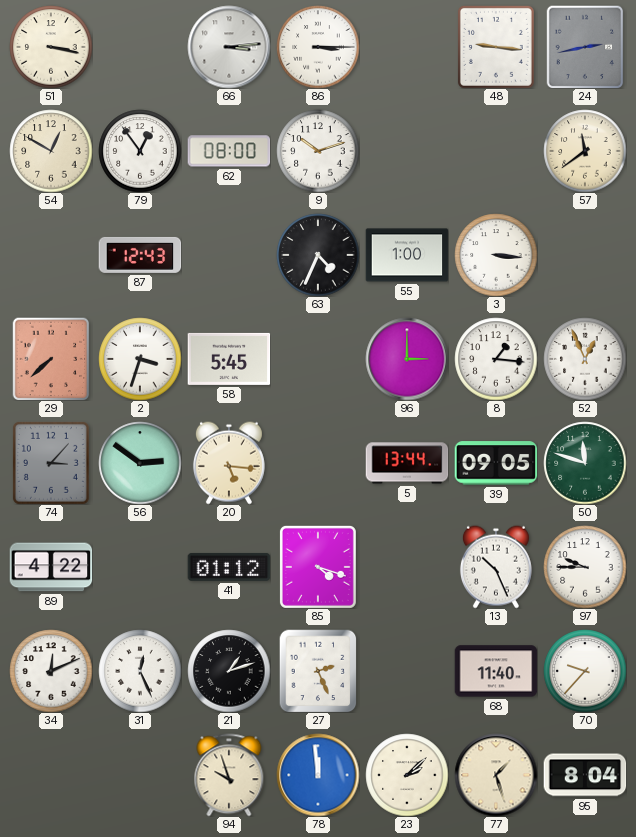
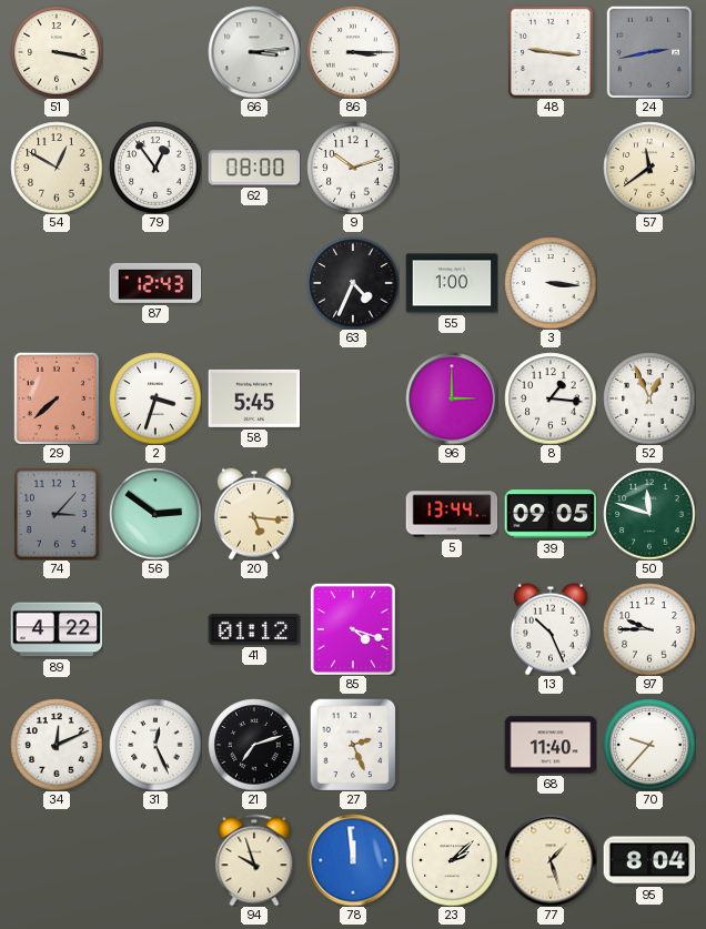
21: 1:12 -> 7:12 (254, 745)
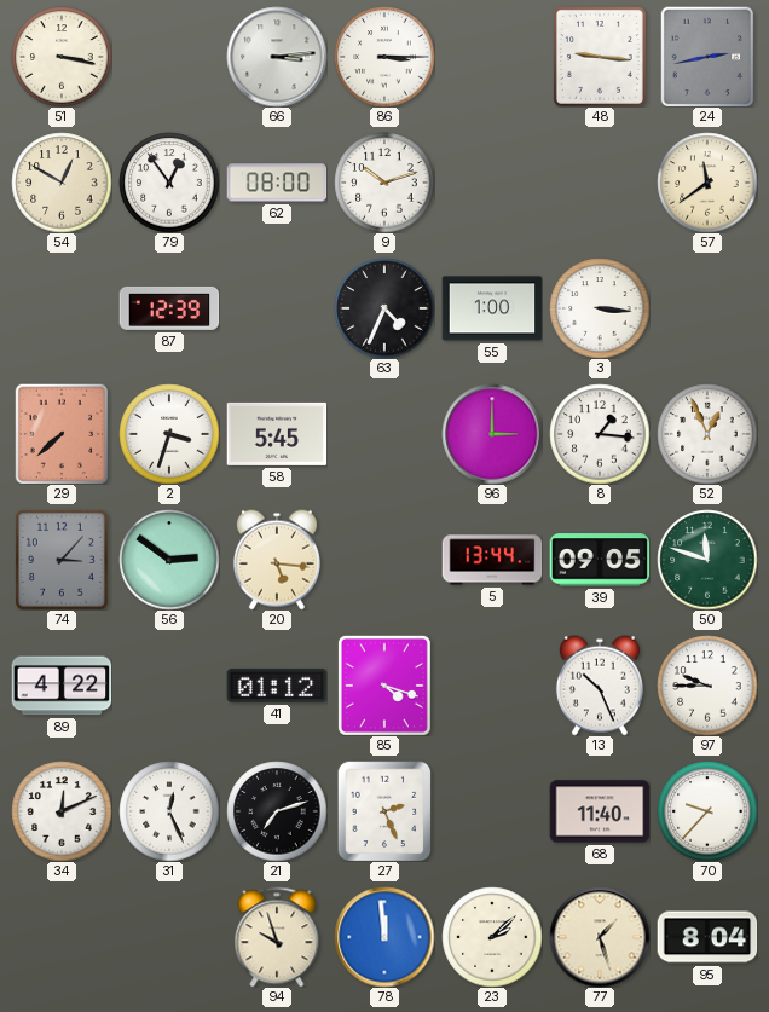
87: 12:43 -> 12:39 (169, 308)
